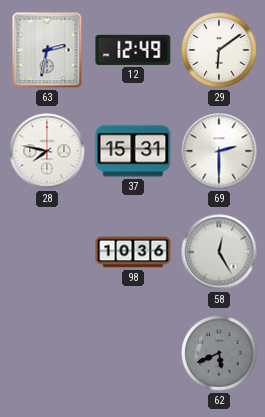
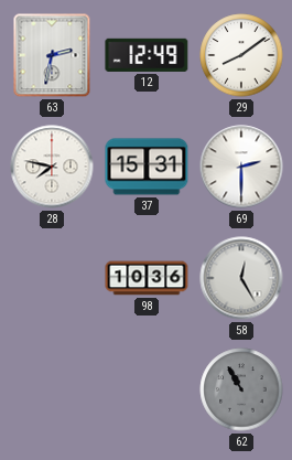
29: 6:09 -> 8:09 (241, 55)
62: 5:41 -> 10:55 (241, 389)
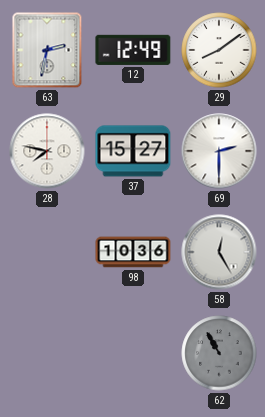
37: 15:31 -> 15:27 (133, 151)
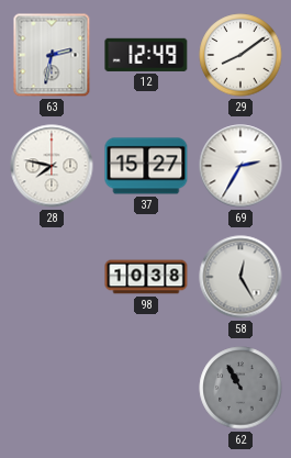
69: 2:30 -> 2:35 (240, 166)
98: 10:36 -> 10:38 (146, 277)
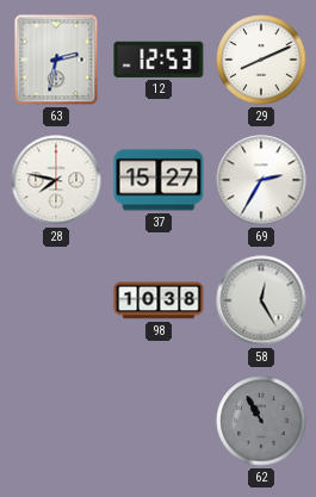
12: 12:49 -> 12:53 (159, 60)
29: 8:09 -> 8:11 (261, 60)
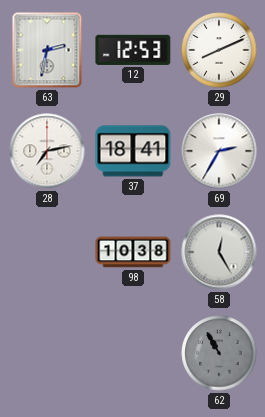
28: 7:47 -> 7:13 (47, 151)
37: 15:27 -> 18:41 (133, 151)
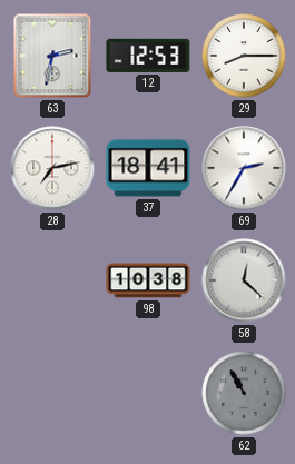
29: 8:11 -> 8:15 (244, 56)
58: 12:25 -> 12:22 (244, 280)
